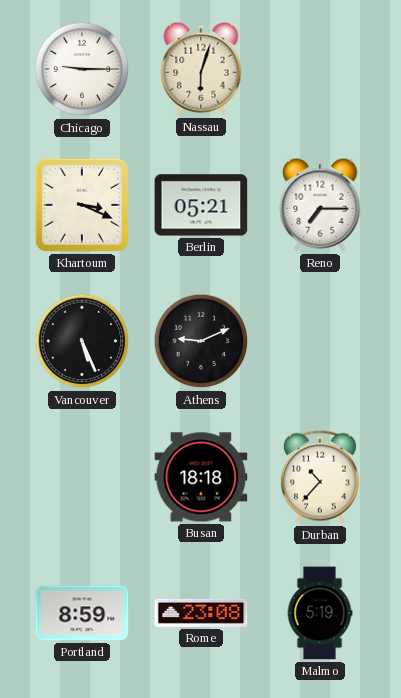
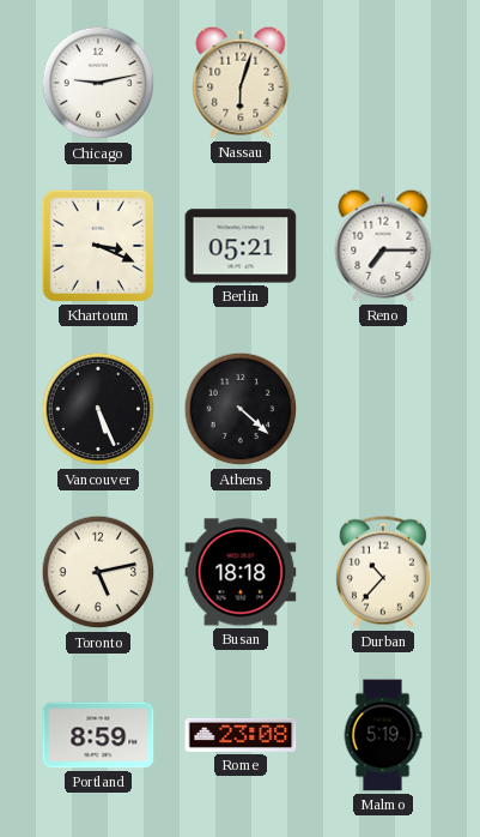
Chicago: 9:15 -> 9:13 (98, 83)
Athens: 9:11 -> 4:22 (241, 409)
Toronto: none -> 5:13 (98, 572)
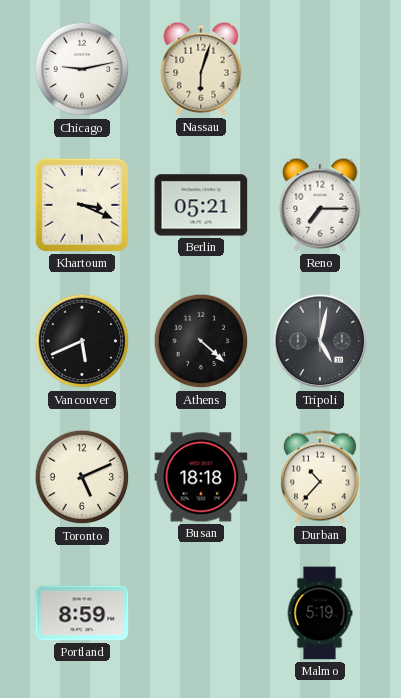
Vancouver: 5:26 -> 5:41 (82, 341)
Tripoli: none -> 5:02 (320, 341)
Toronto: 5:13 -> 5:11 (82, 477)
Rome: 23:08 -> none (241, 735)
